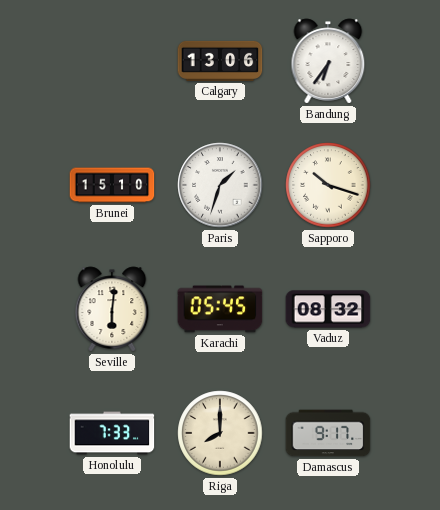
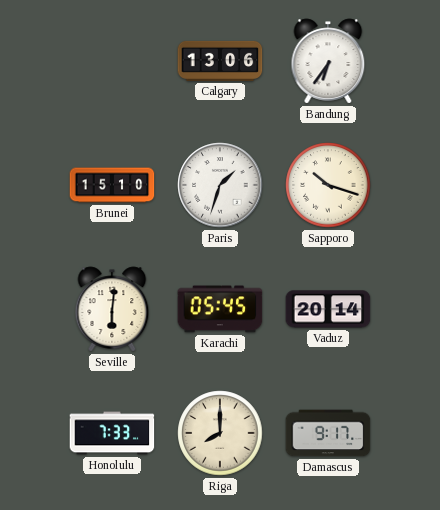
Vaduz: 08:32 -> 20:14 (328, 309)
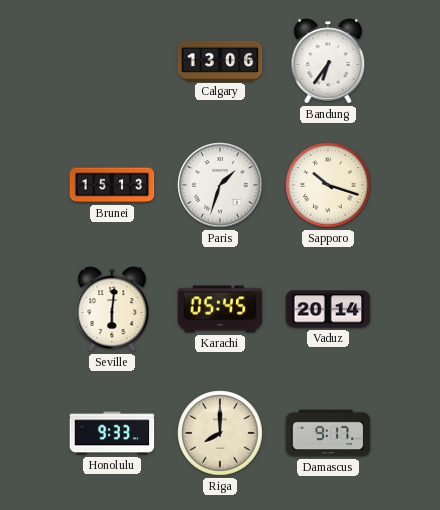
Brunei: 15:10 -> 15:13 (112, 185)
Honolulu: 7:33 -> 9:33 (112, 433)
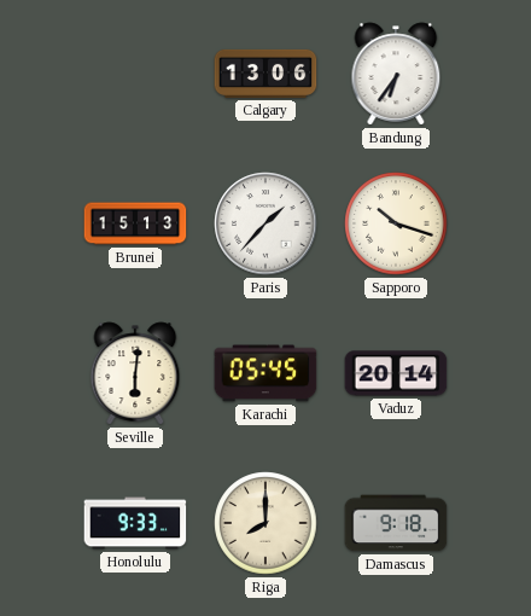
Paris: 1:33 -> 1:37 (265, 223)
Damascus: 9:17 -> 9:18 (396, 523)
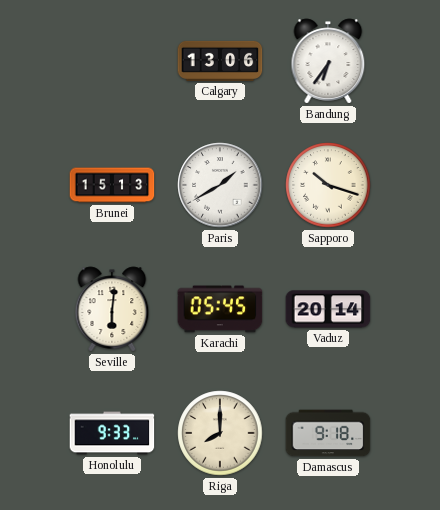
Paris: 1:37 -> 1:40 (220, 185)
